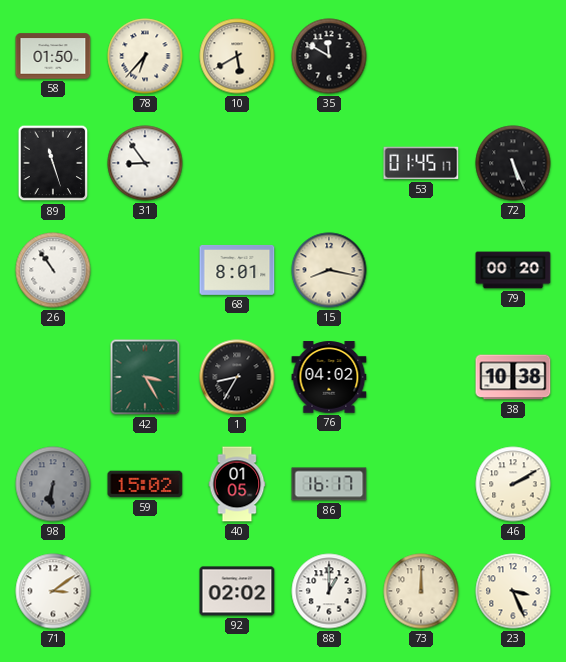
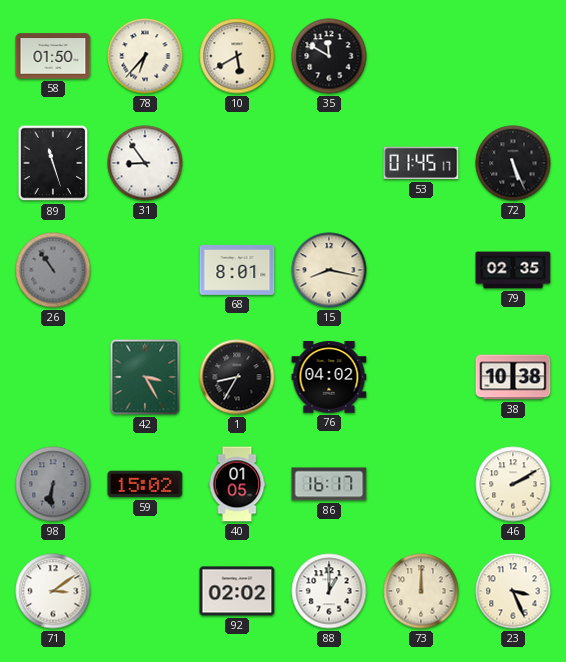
26 dial: white -> grey (53, 270)
79: 00:20 -> 02:35 (513, 270)
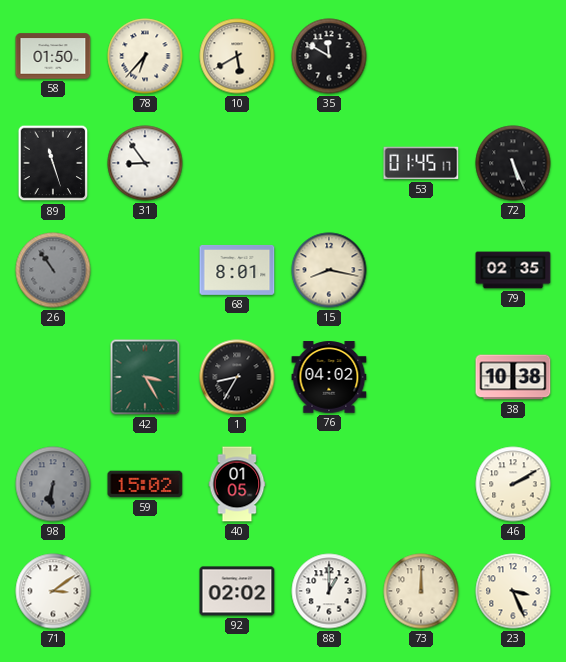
86: 16:17 -> none (329, 484)
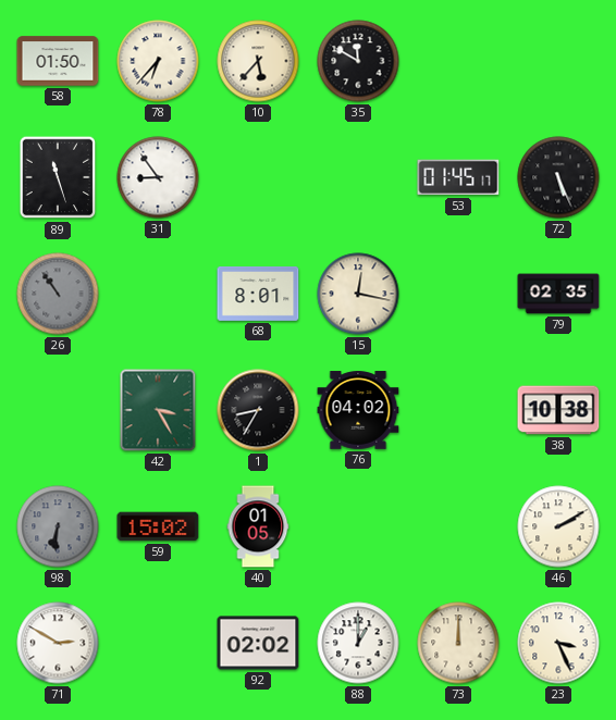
10: 5:40 -> 5:37 (258, 61)
15: 8:17 -> 12:17 (358, 294)
71: 3:09 -> 2:50 (58, 643)
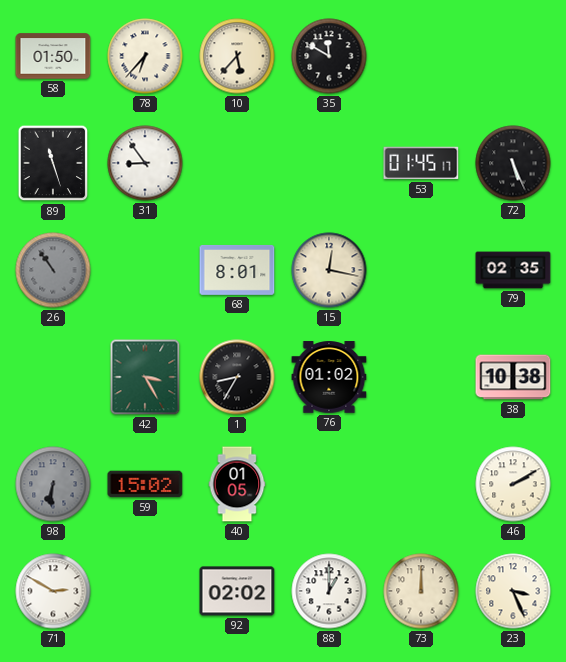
76: 04:02 -> 01:02 (329, 377)
